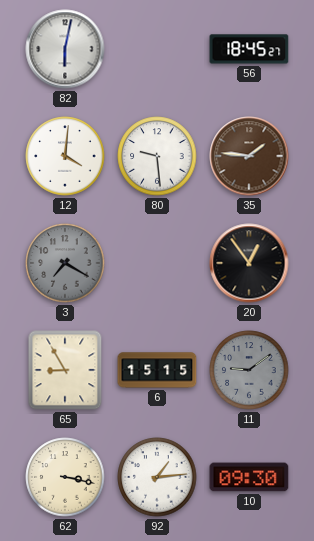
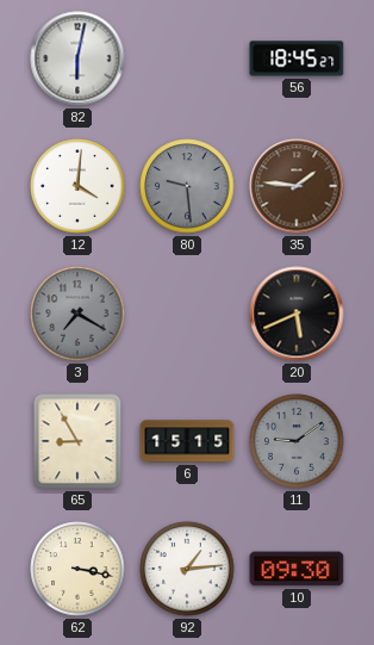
80 dial: white -> grey (187, 186)
20: 12:54 -> 5:41 (297, 314)
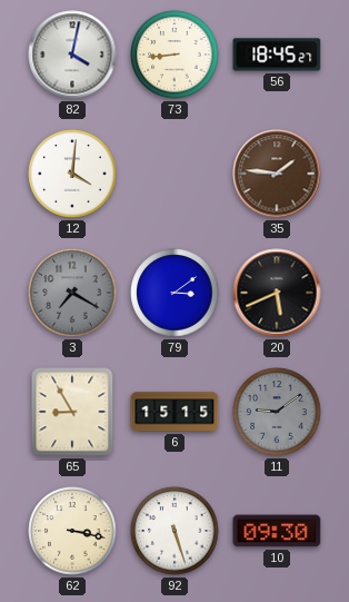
82: 6:02 -> 4:02 (72, 55)
73: none -> 8:44 (174, 55)
80: 9:29 -> none (187, 186)
79: none -> 3:09 (174, 293)
92: 1:14 -> 5:27 (174, 531)
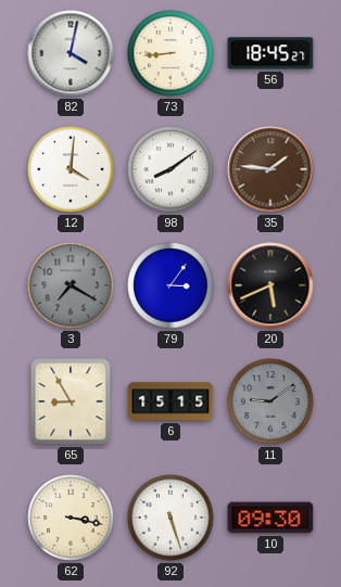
98: none -> 8:09 (171, 169)
79: 3:09 -> 3:06 (171, 285)
